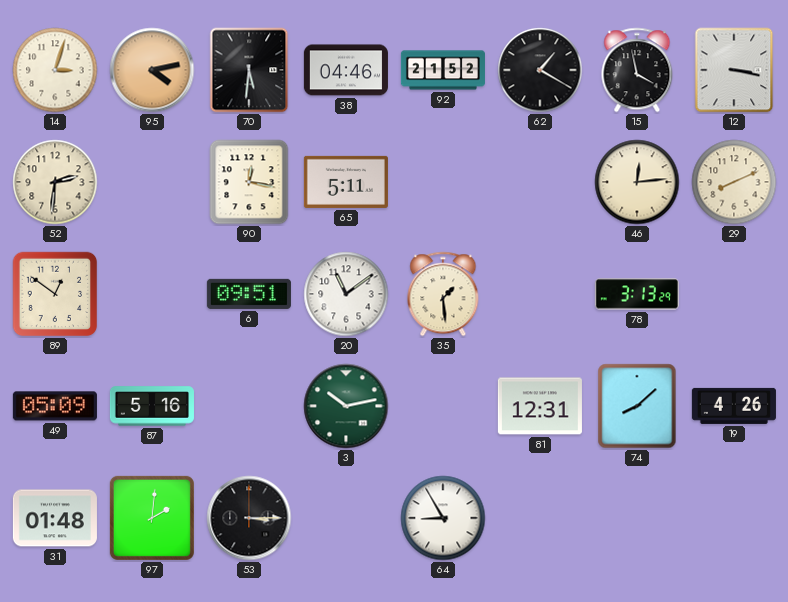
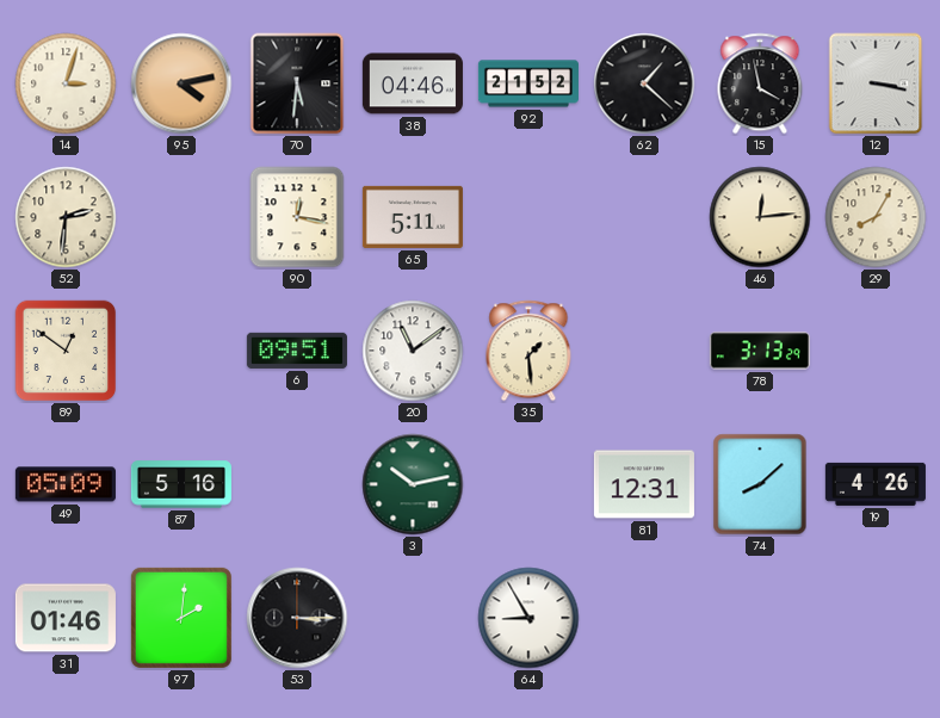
62: 1:20 -> 1:22 (644, 83)
29: 8:11 -> 8:05 (876, 217)
31: 01:48 -> 01:46 (66, 618)
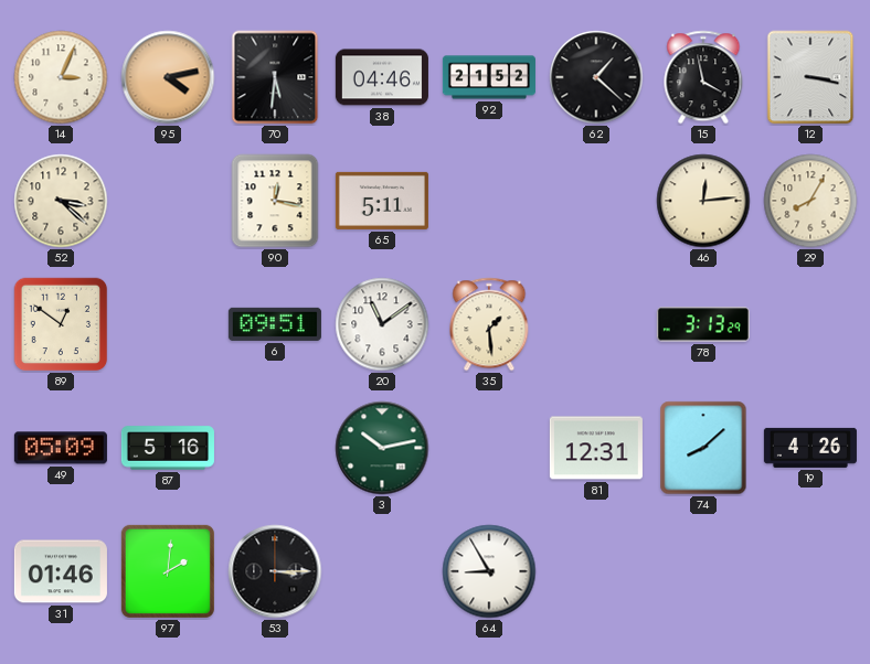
14: 3:03 -> 3:04 (61, 77)
52: 2:31 -> 3:22 (61, 201)
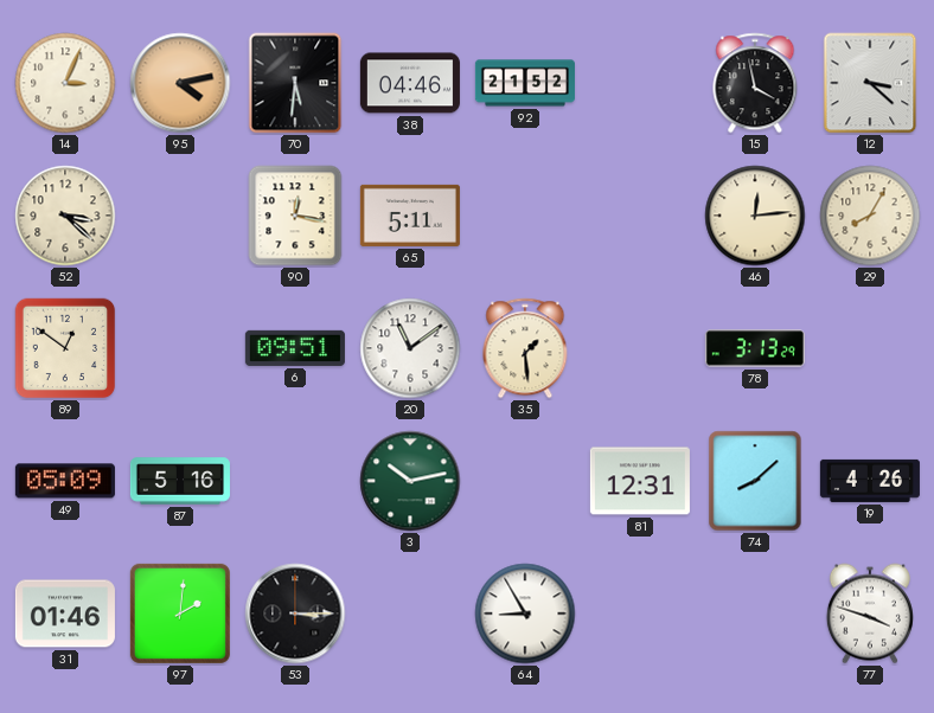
62: 1:22 -> none (596, 77)
12: 3:17 -> 3:22 (870, 83)
77: none -> 3:48 (870, 614)
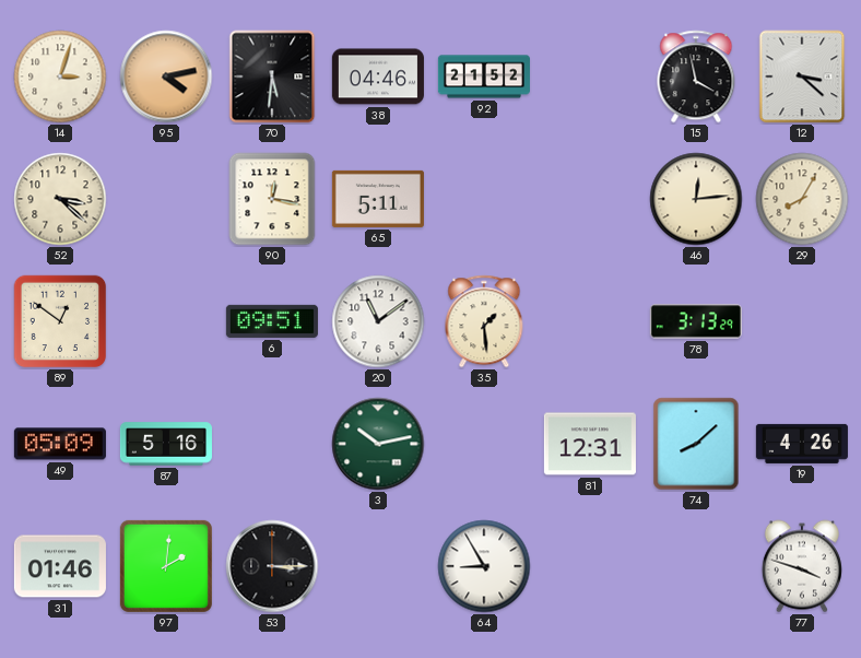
14: 3:04 -> 3:03 (60, 77)
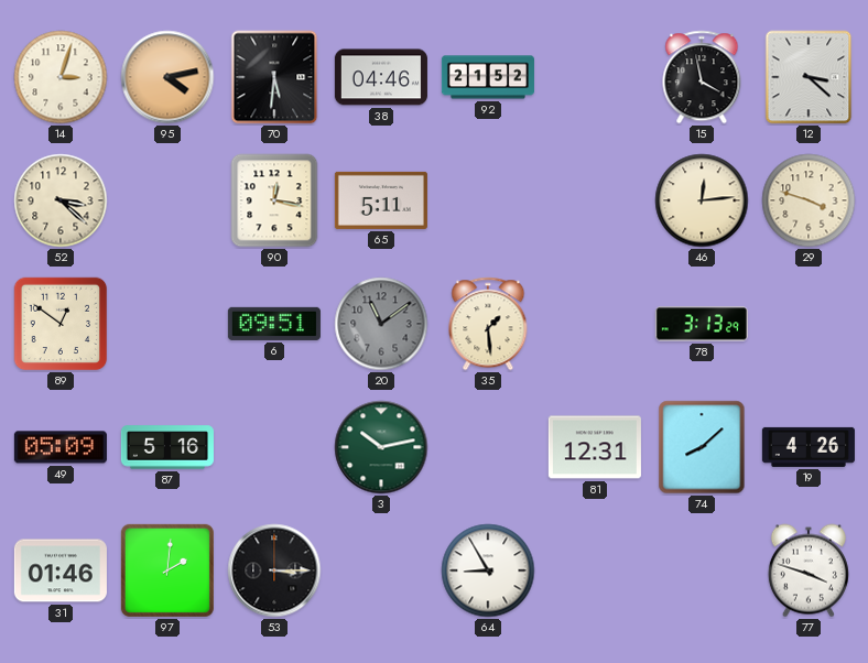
29: 8:05 -> 3:48 (809, 200)
20 dial: white -> grey (381, 324)
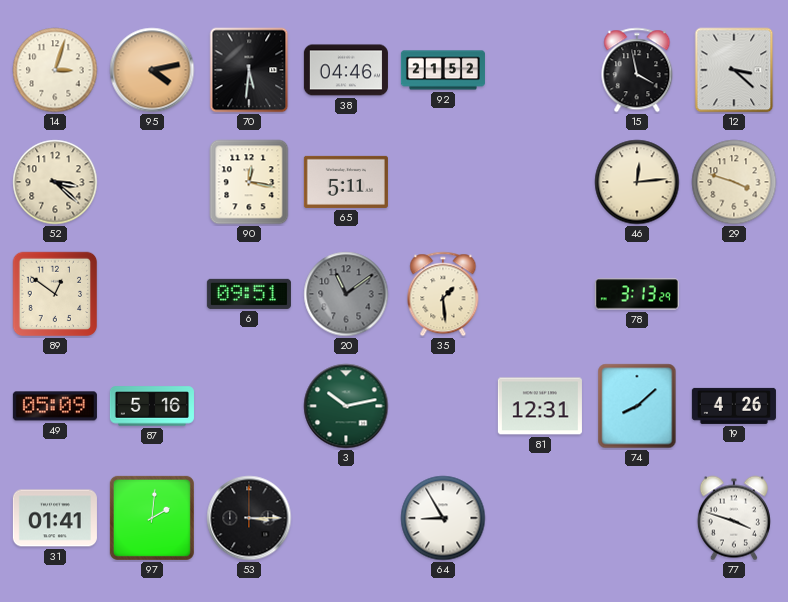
31: 01:46 -> 01:41 (55, 518)
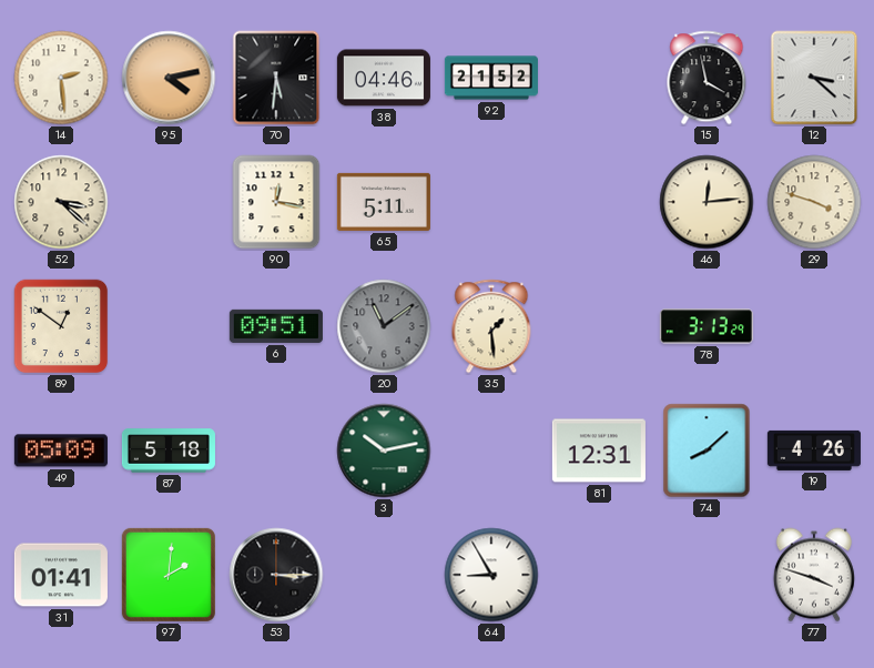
14: 3:03 -> 2:29 (61, 78)
87: 5:16 -> 5:18 (169, 451)
